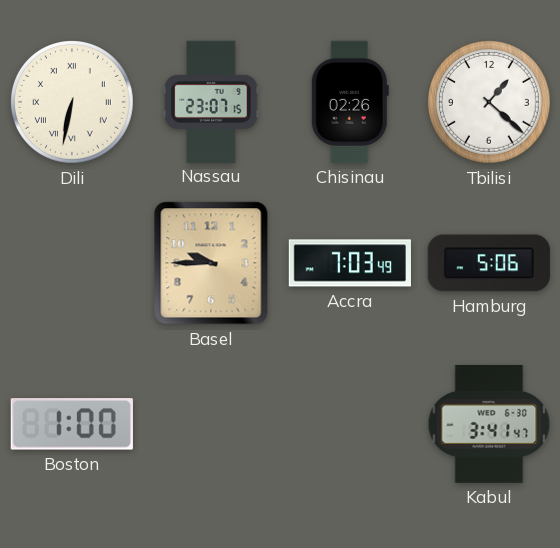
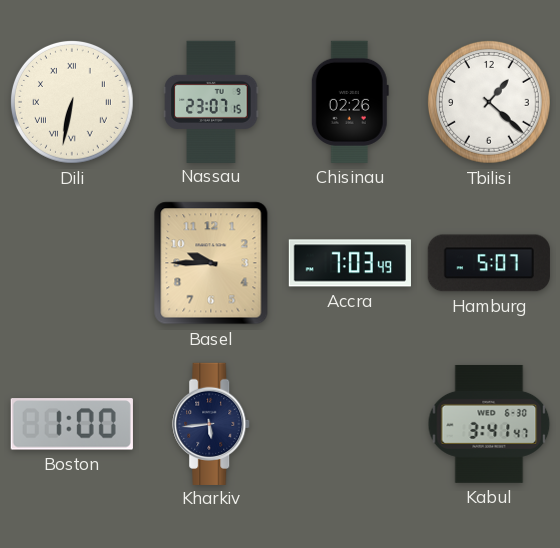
Hamburg: 5:06 -> 5:07 (489, 263)
Kharkiv: none -> 5:44 (212, 423)
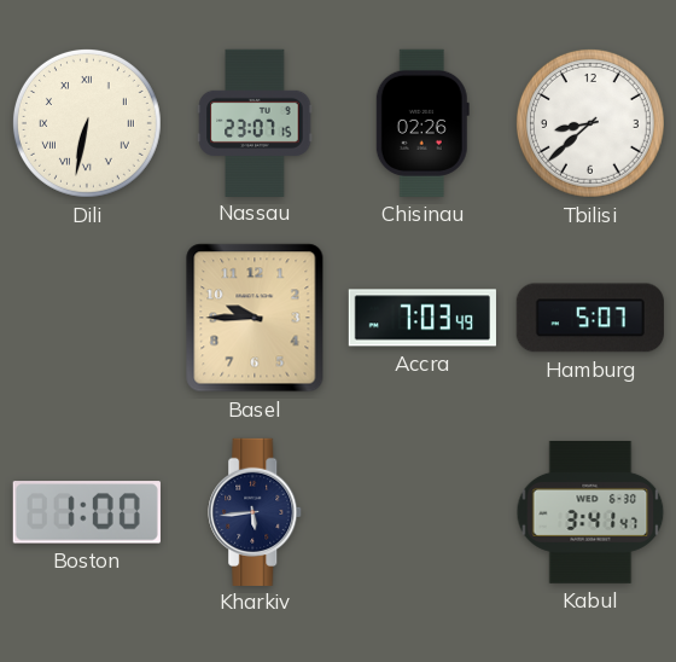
Tbilisi: 1:22 -> 8:38 (590, 123)
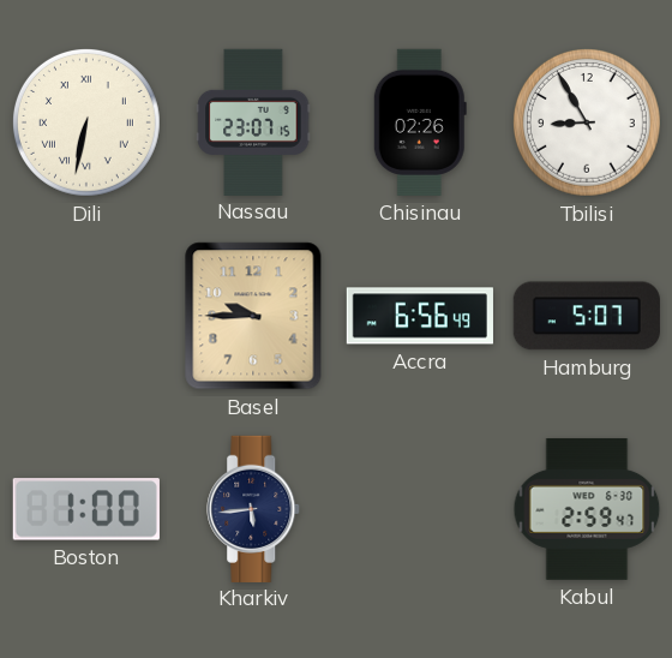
Tbilisi: 8:38 -> 8:55 (587, 122)
Accra: 7:03 -> 6:56 (419, 316)
Kabul: 3:41 -> 2:59 (587, 509)
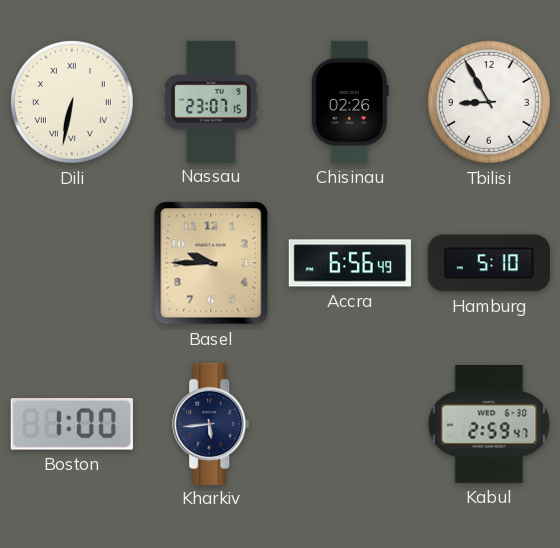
Hamburg: 5:07 -> 5:10 (489, 263)
